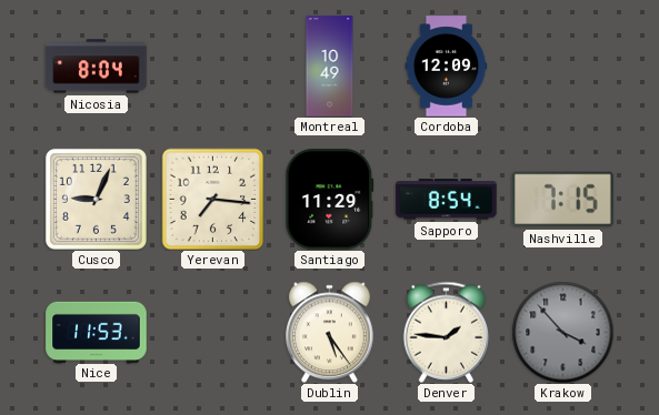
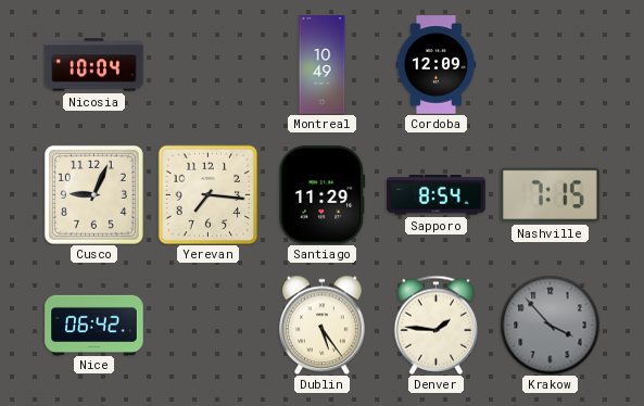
Nicosia: 8:04 -> 10:04 (94, 65)
Nice: 11:53 -> 06:42 (94, 325)
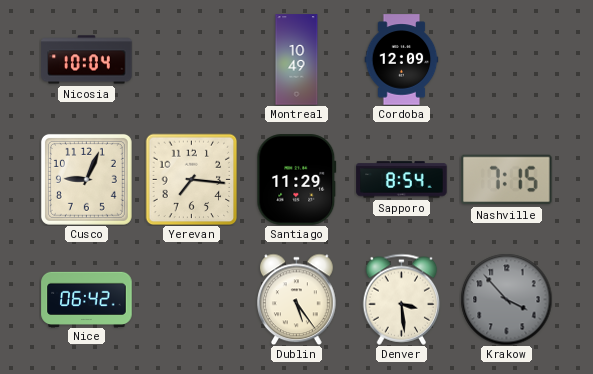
Denver: 1:46 -> 3:29 (402, 299)
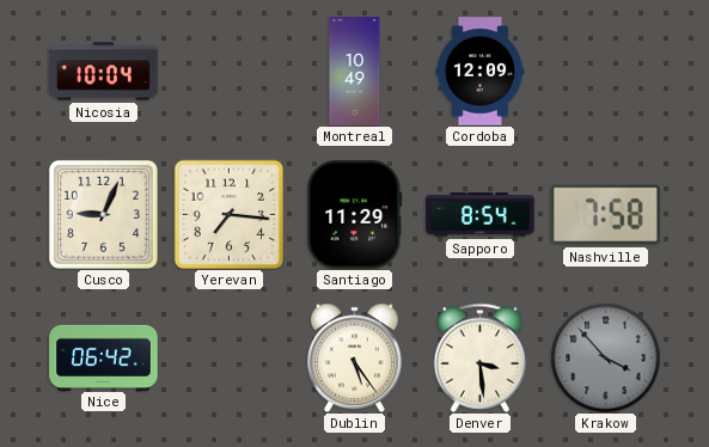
Nashville: 7:15 -> 7:58 (606, 215)
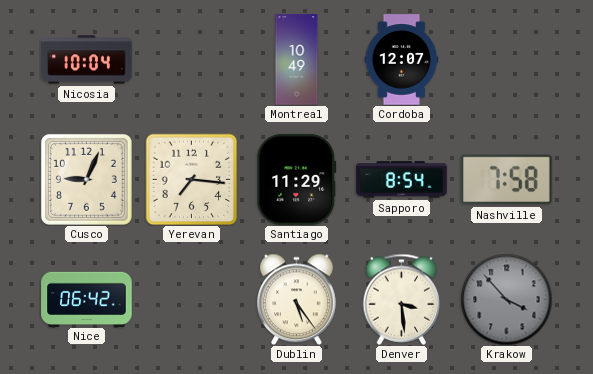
Cordoba: 12:09 -> 12:07 (402, 60)
